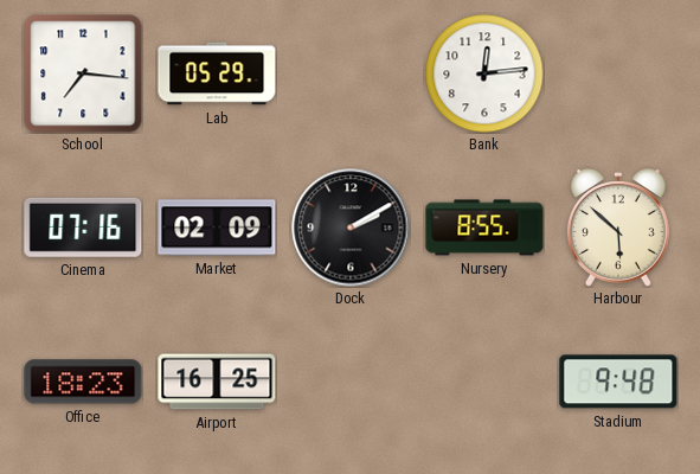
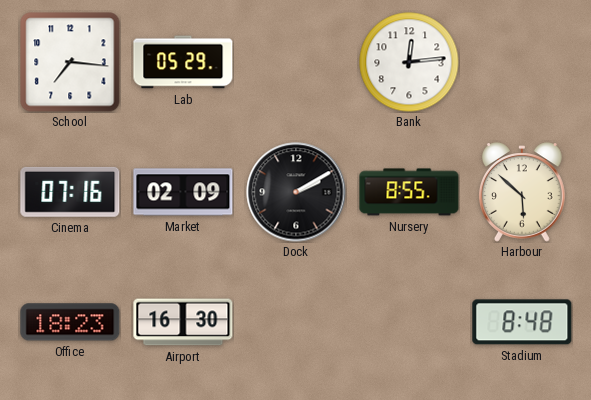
Airport: 16:25 -> 16:30 (183, 322)
Stadium: 9:48 -> 8:48 (522, 322)
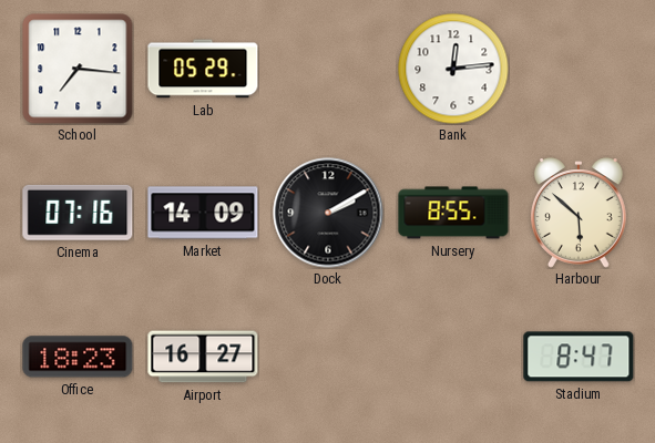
Market: 02:09 -> 14:09 (203, 213)
Airport: 16:30 -> 16:27 (203, 357)
Stadium: 8:48 -> 8:47 (579, 357)
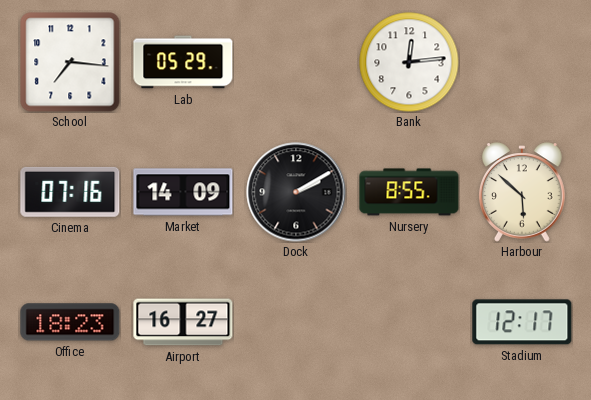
Stadium: 8:47 -> 12:17 (522, 322)
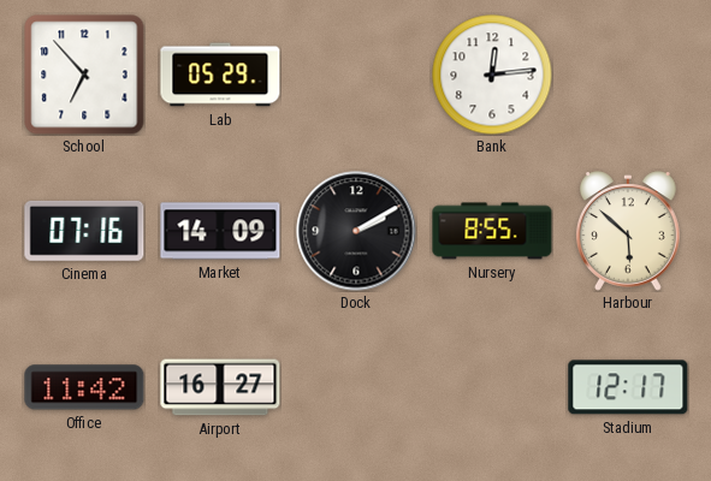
School: 7:16 -> 6:53 (84, 75)
Office: 18:23 -> 11:42 (84, 387)
